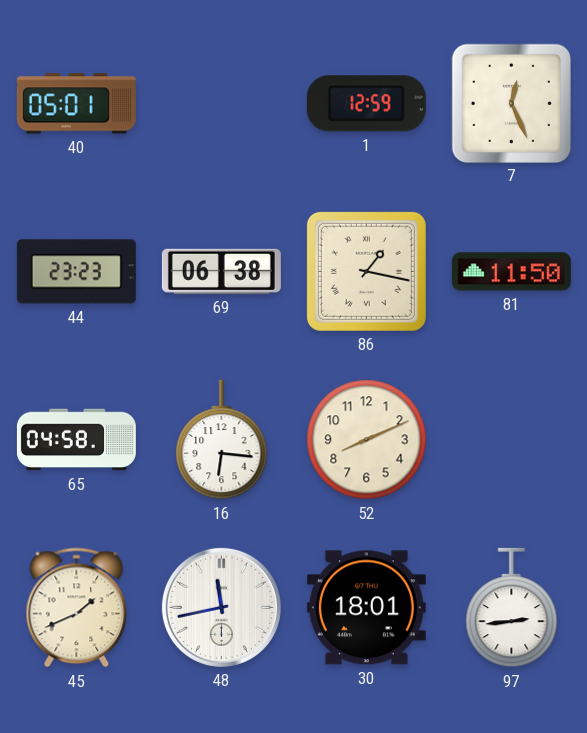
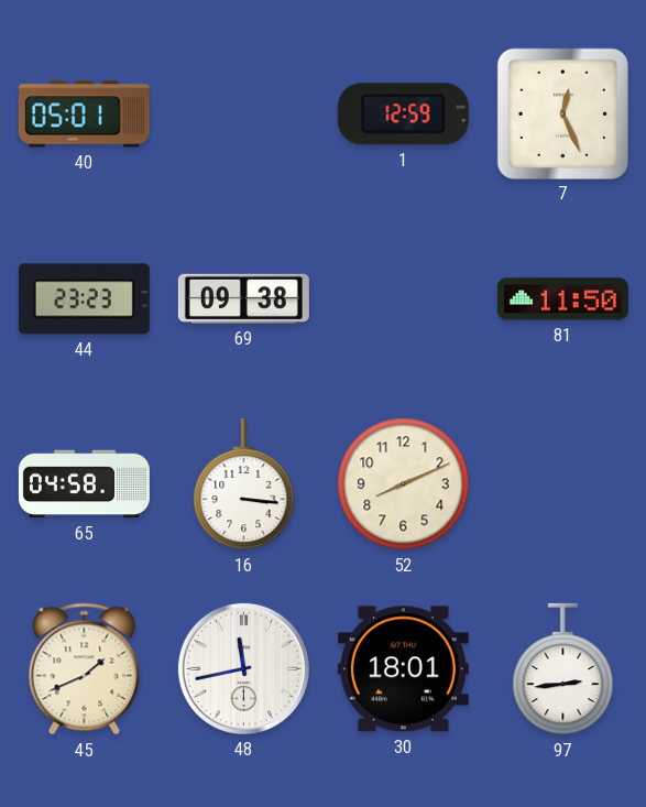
69: 06:38 -> 09:38 (243, 298)
86: 1:17 -> none (366, 271)
16: 6:16 -> 3:16 (244, 484)
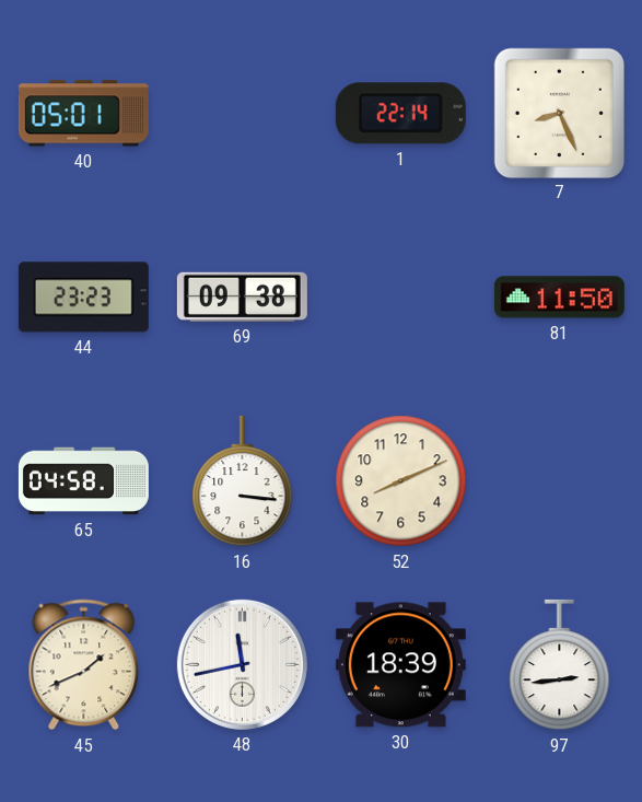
1: 12:59 -> 22:14 (400, 114)
7: 12:26 -> 8:26 (559, 113)
30: 18:01 -> 18:39 (400, 665)
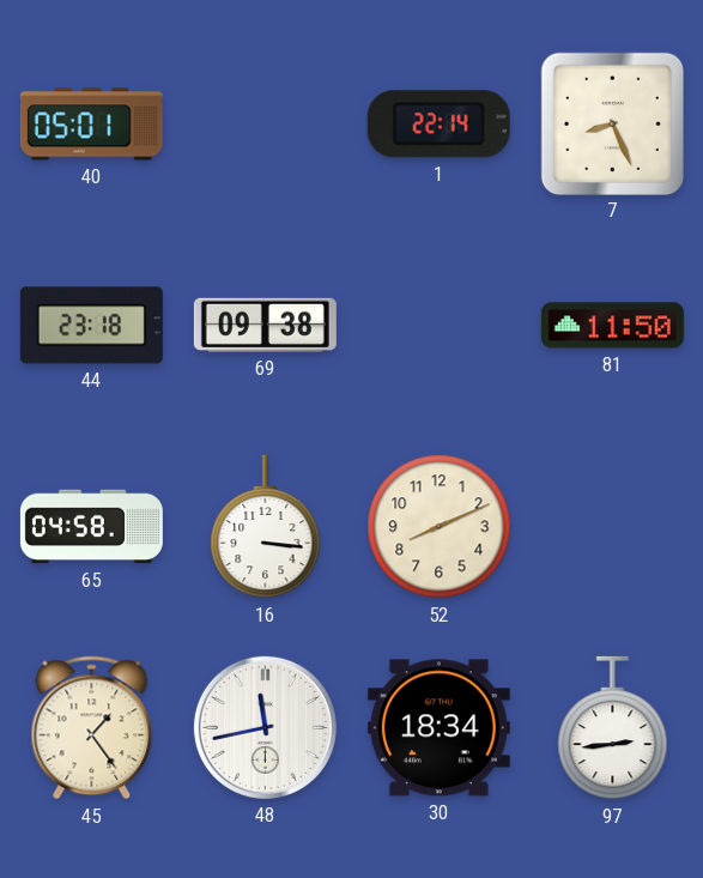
44: 23:23 -> 23:18 (91, 326)
45: 1:41 -> 1:24 (92, 728)
30: 18:39 -> 18:34 (438, 728)
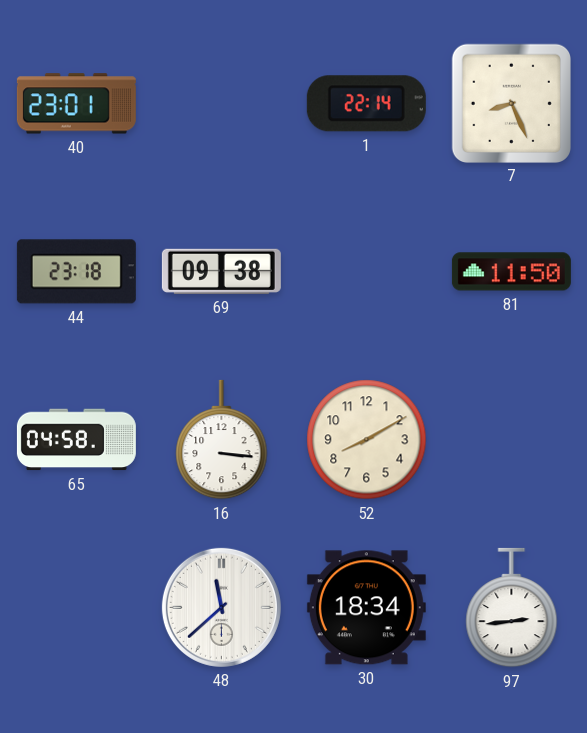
40: 05:01 -> 23:01 (76, 104)
52: 8:11 -> 8:10 (367, 440)
45: 1:24 -> none (92, 728)
48: 11:43 -> 11:38 (221, 607)
